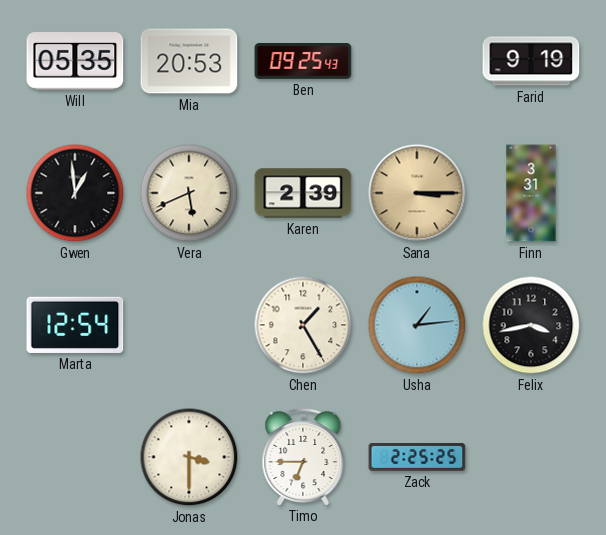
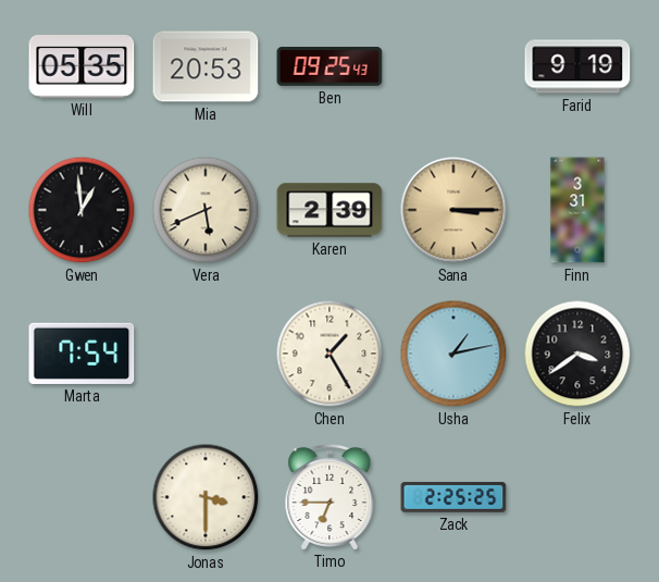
Marta: 12:54 -> 7:54 (82, 354)
Usha: 1:14 -> 1:13 (453, 354)
Felix: 3:43 -> 3:39 (577, 354)
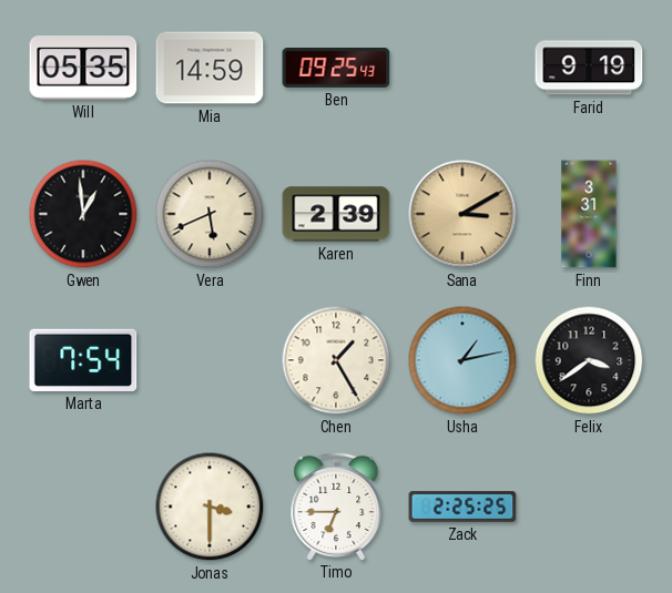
Mia: 20:53 -> 14:59 (210, 68)
Sana: 3:15 -> 3:10 (462, 214)
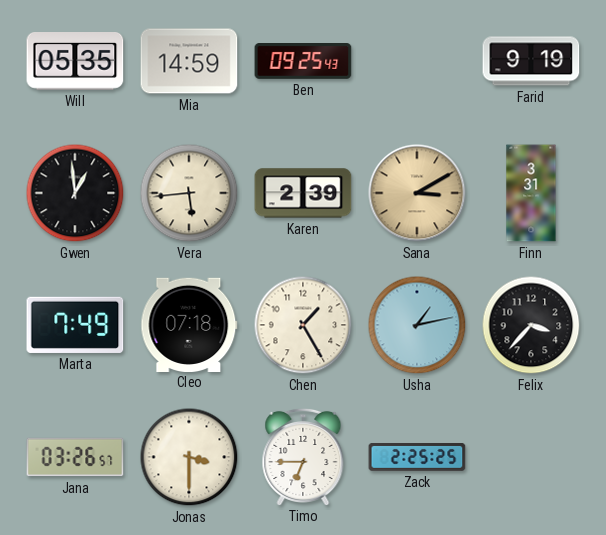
Vera: 5:41 -> 5:44 (189, 193)
Marta: 7:54 -> 7:49 (75, 325)
Cleo: none -> 07:18 (189, 324)
Felix: 3:39 -> 3:37 (531, 325)
Jana: none -> 03:26 (75, 457)
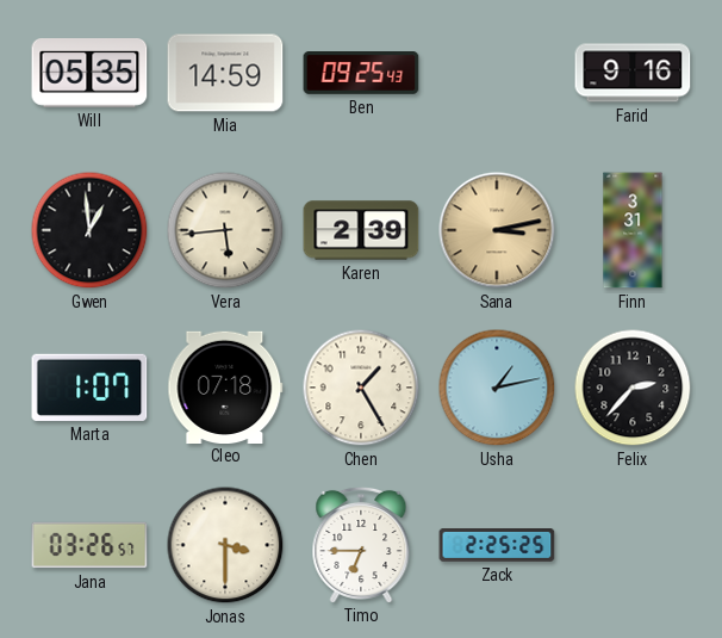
Farid: 9:19 -> 9:16 (633, 73)
Sana: 3:10 -> 3:13 (497, 230)
Marta: 7:49 -> 1:07 (89, 388)
Felix: 3:37 -> 2:37 (633, 388)
